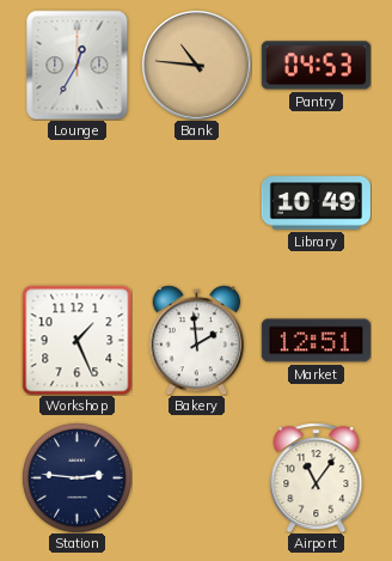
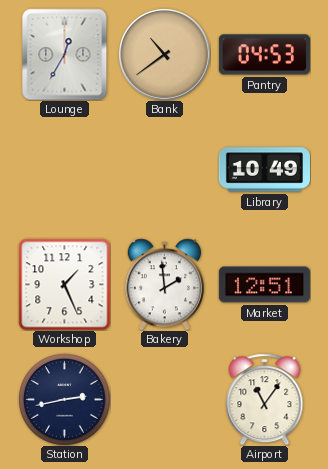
Bank: 10:46 -> 10:39 (165, 55)
Station: 2:46 -> 2:43 (64, 399)
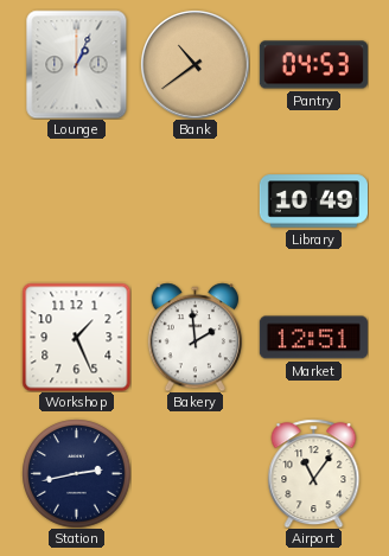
Lounge: 12:35 -> 1:04 (77, 64)
